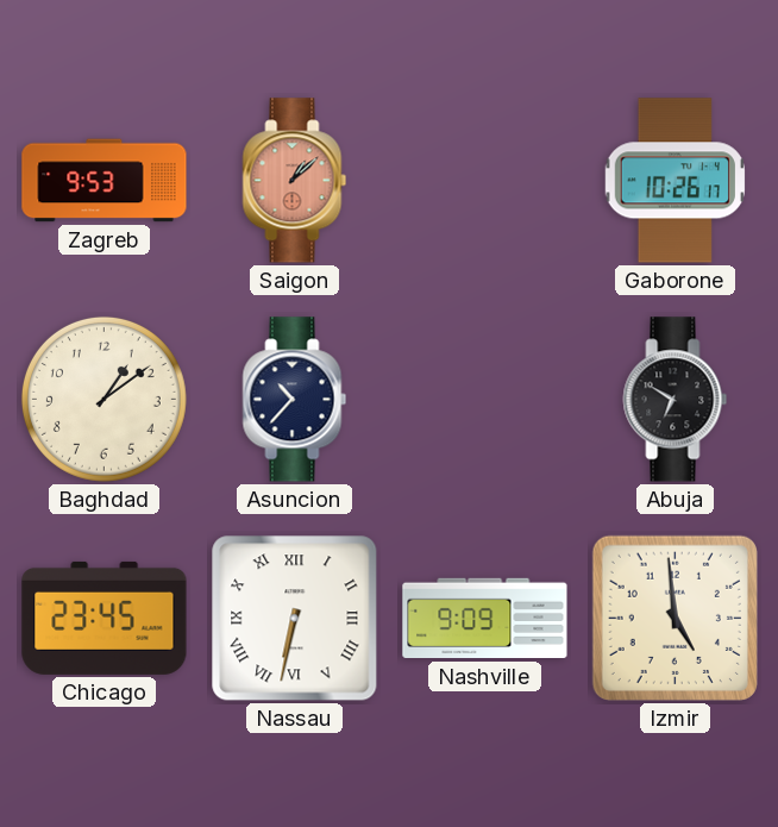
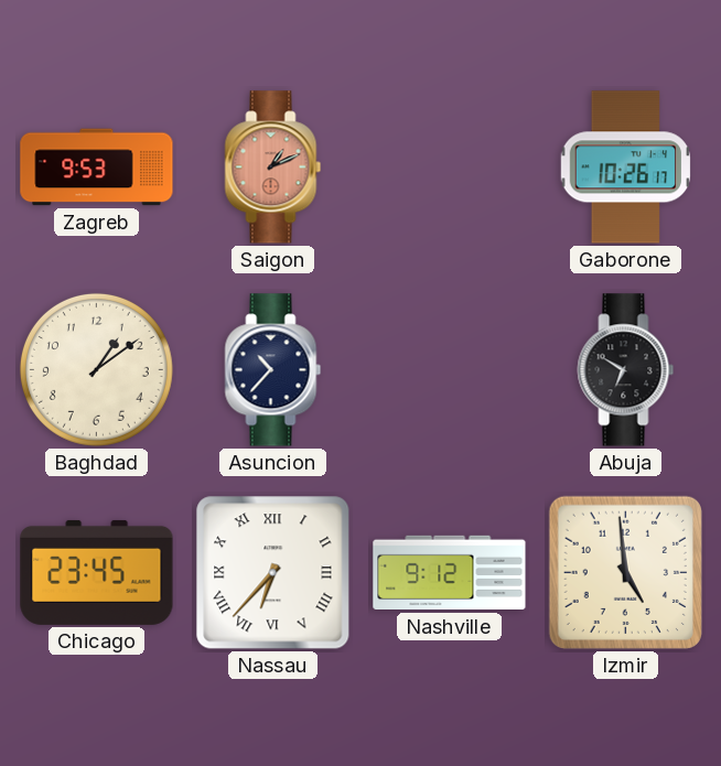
Saigon: 1:08 -> 1:11 (273, 168)
Nassau: 6:32 -> 6:37 (273, 573)
Nashville: 9:09 -> 9:12 (450, 573)
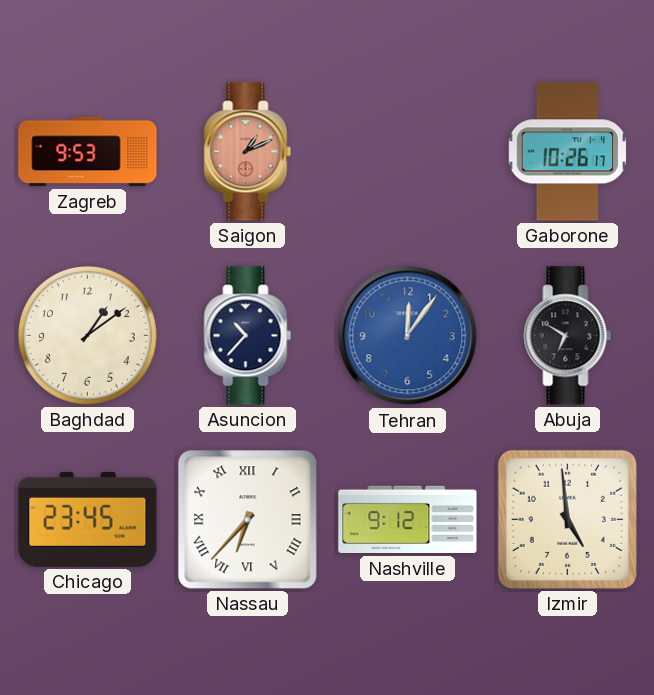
Tehran: none -> 12:06 (408, 336)
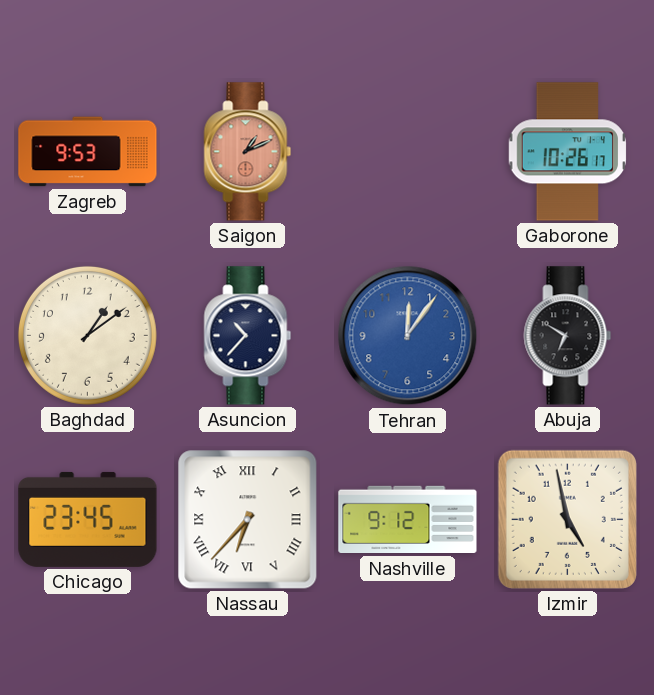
Izmir: 4:59 -> 4:58 (567, 519)
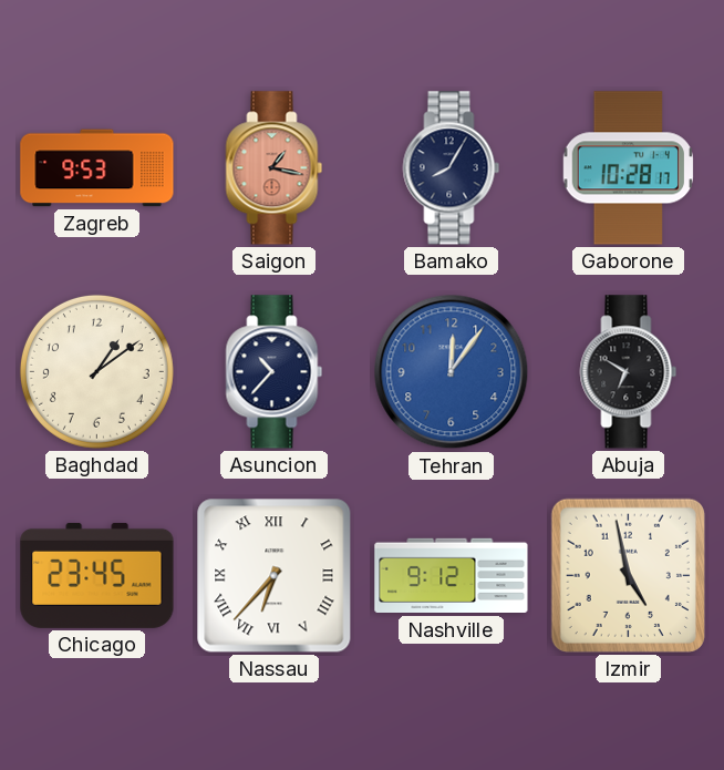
Saigon: 1:11 -> 1:17 (275, 168)
Bamako: none -> 8:05 (452, 168)
Gaborone: 10:26 -> 10:28 (628, 168)
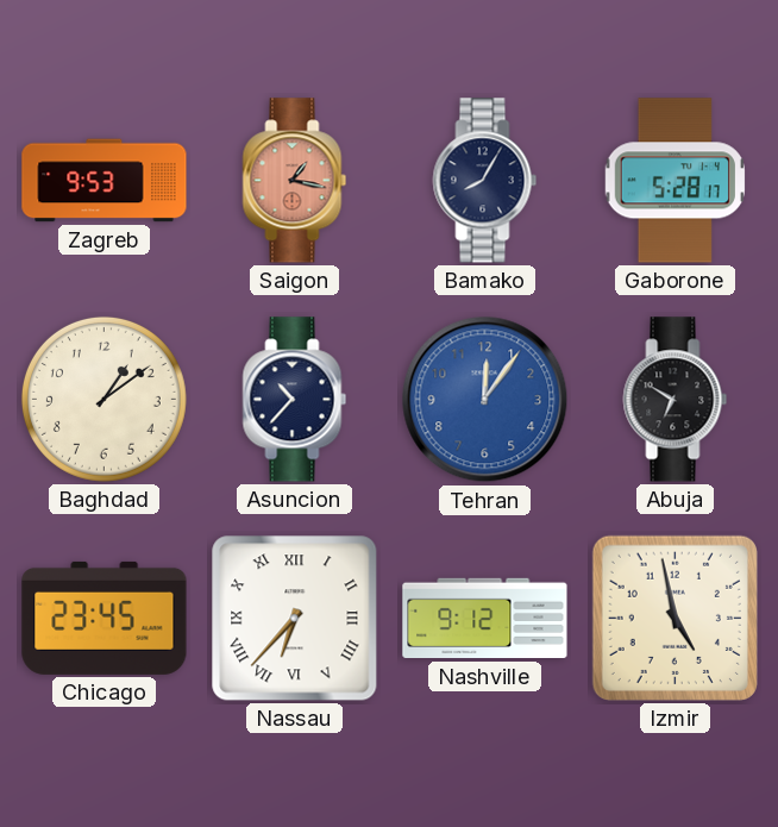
Gaborone: 10:28 -> 5:28 (675, 181)
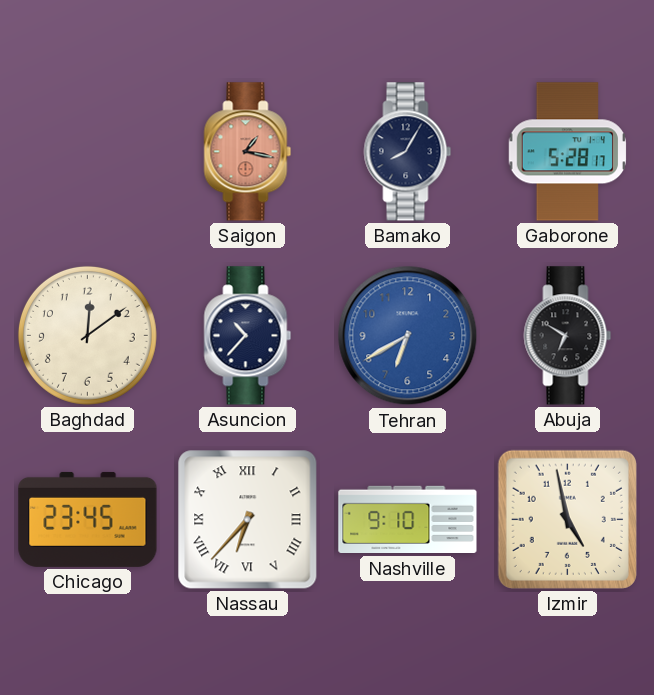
Zagreb: 9:53 -> none (105, 181)
Baghdad: 1:09 -> 12:09 (87, 335)
Tehran: 12:06 -> 6:40 (408, 336)
Nashville: 9:12 -> 9:10 (408, 520)
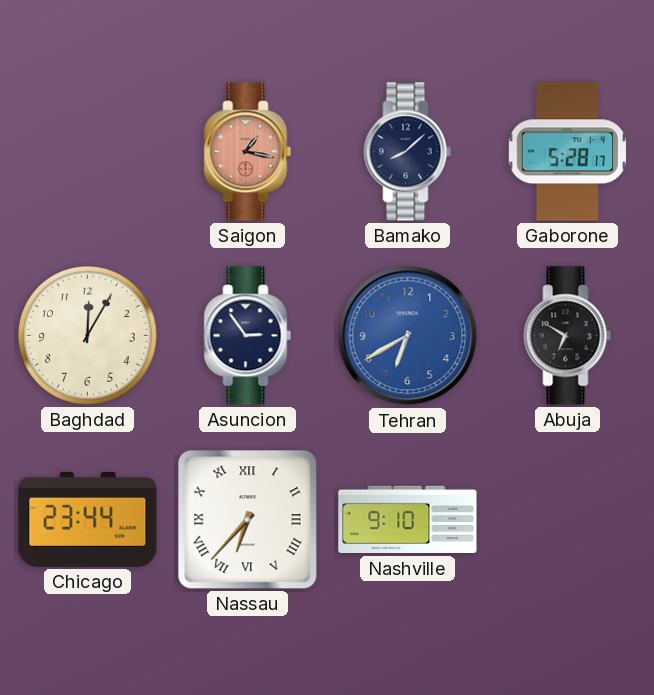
Bamako: 8:05 -> 8:08 (408, 152)
Baghdad: 12:09 -> 12:05 (87, 335)
Asuncion: 10:37 -> 2:54 (248, 336)
Chicago: 23:45 -> 23:44 (88, 519)
Izmir: 4:58 -> none (567, 519)
